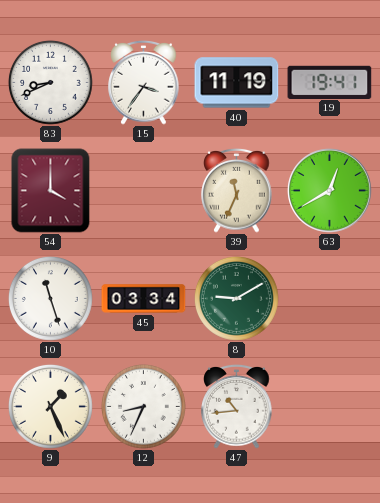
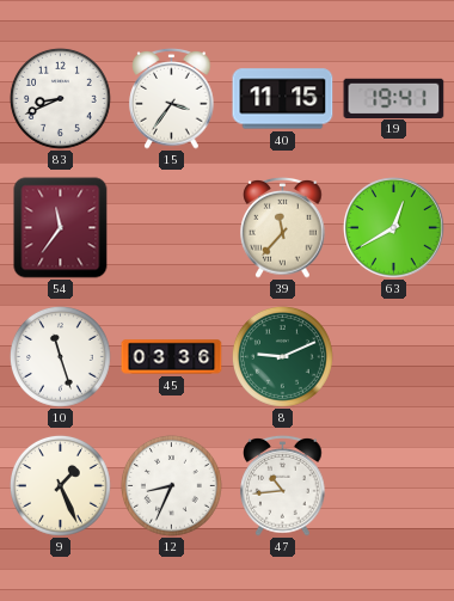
40: 11:19 -> 11:15 (283, 99)
54: 4:00 -> 11:36 (61, 228)
39: 11:34 -> 11:37 (283, 228)
45: 03:34 -> 03:36 (172, 357)
8: 9:10 -> 9:11 (282, 356)
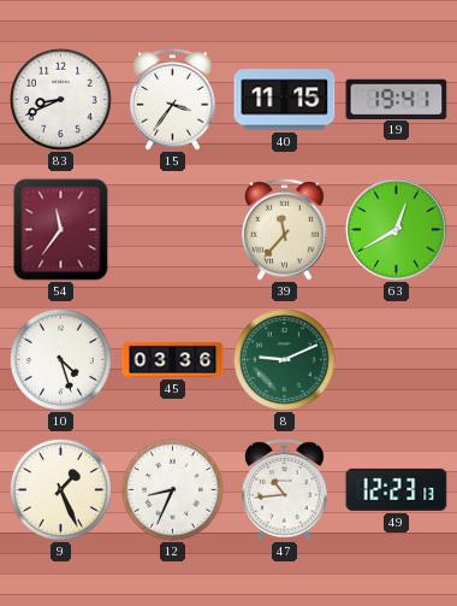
10: 11:27 -> 4:27 (60, 359)
49: none -> 12:23 (397, 489)
